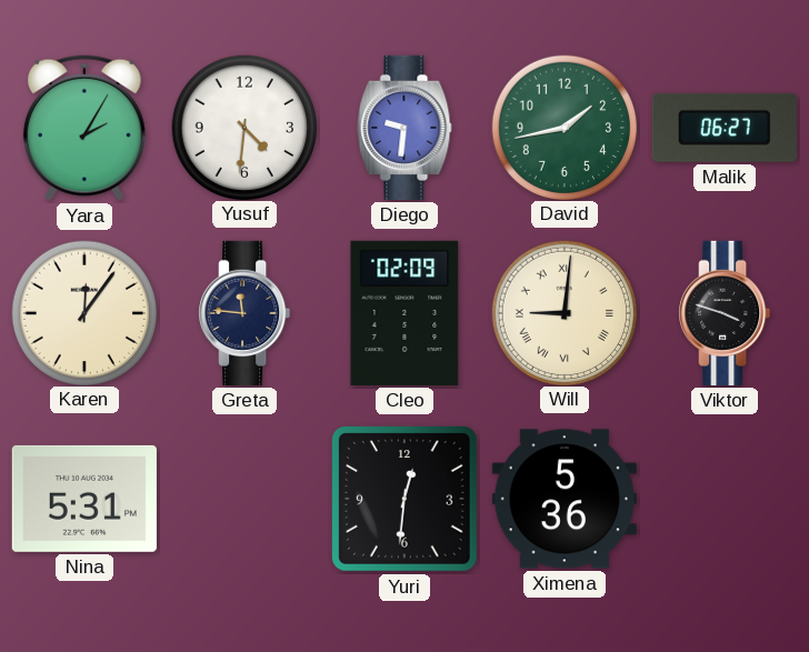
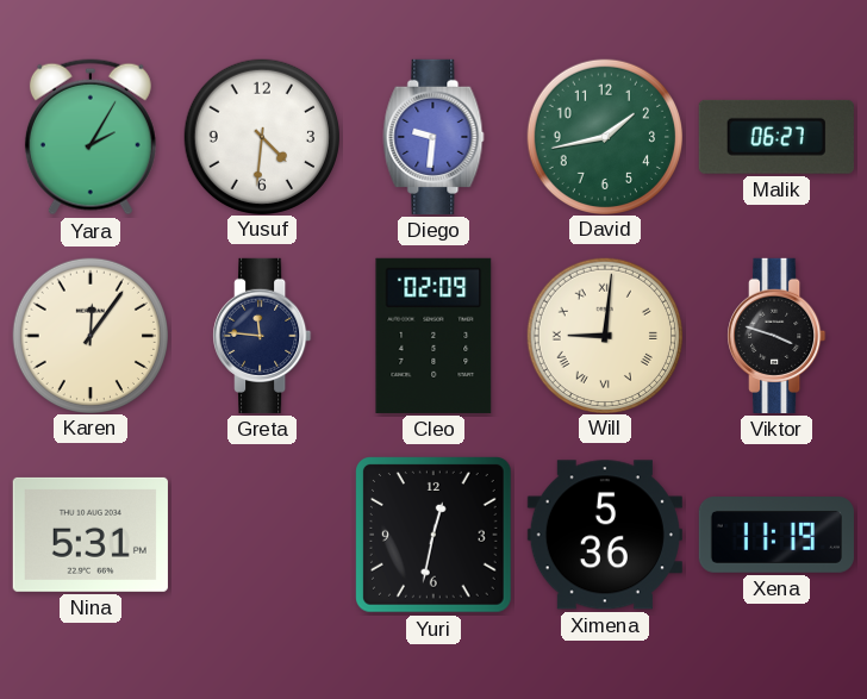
Yuri: 12:31 -> 12:32 (435, 536)
Xena: none -> 11:19 (776, 536)
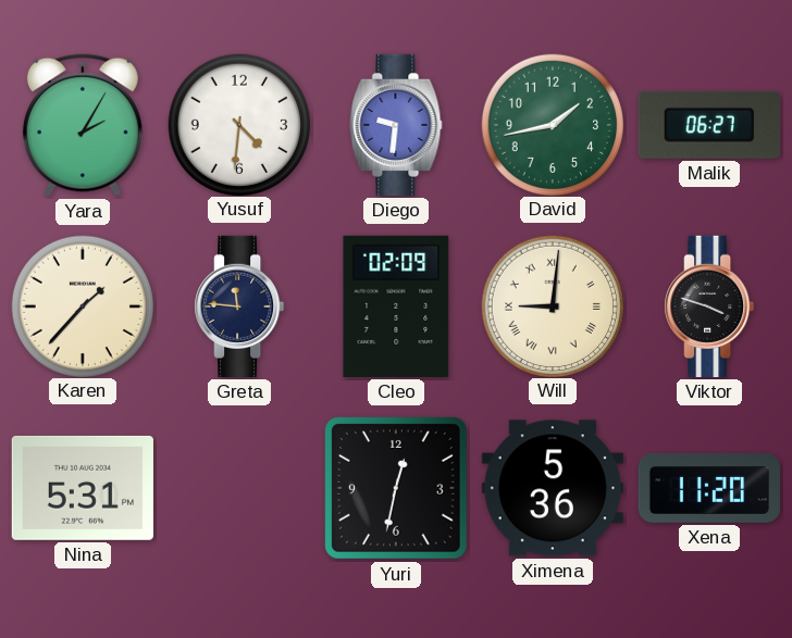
Karen: 12:06 -> 1:37 (82, 305)
Xena: 11:19 -> 11:20 (709, 489)
